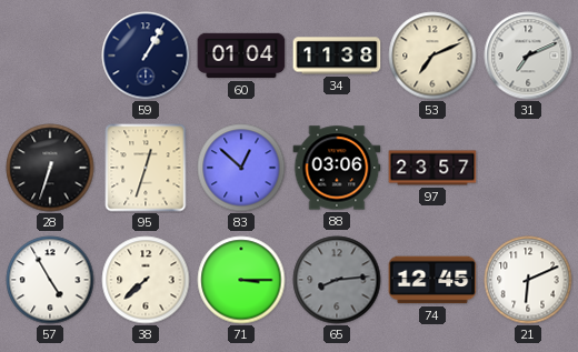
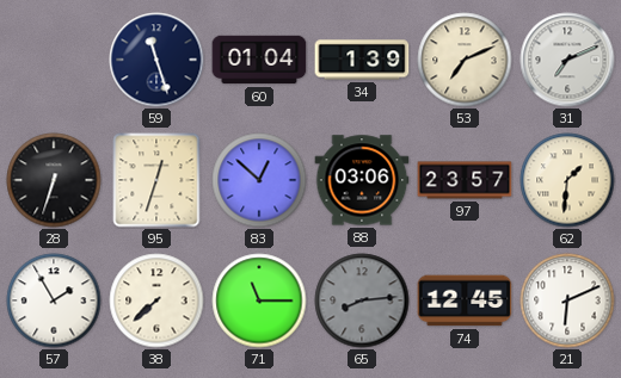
59: 1:05 -> 11:27 (156, 60)
34: 11:38 -> 1:39 (362, 60)
62: none -> 1:31 (567, 180)
57: 4:55 -> 1:55 (54, 300)
71: 3:15 -> 11:15 (259, 300)
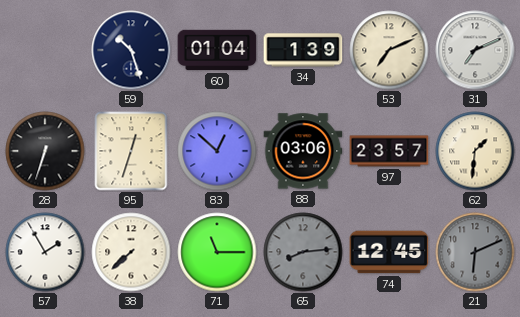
59: 11:27 -> 10:27 (131, 50)
21 dial: white -> grey (475, 252)
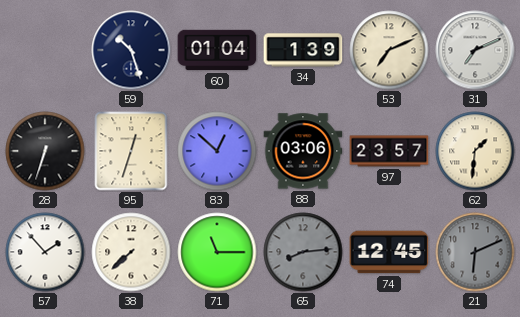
57: 1:55 -> 1:53 (45, 252)
